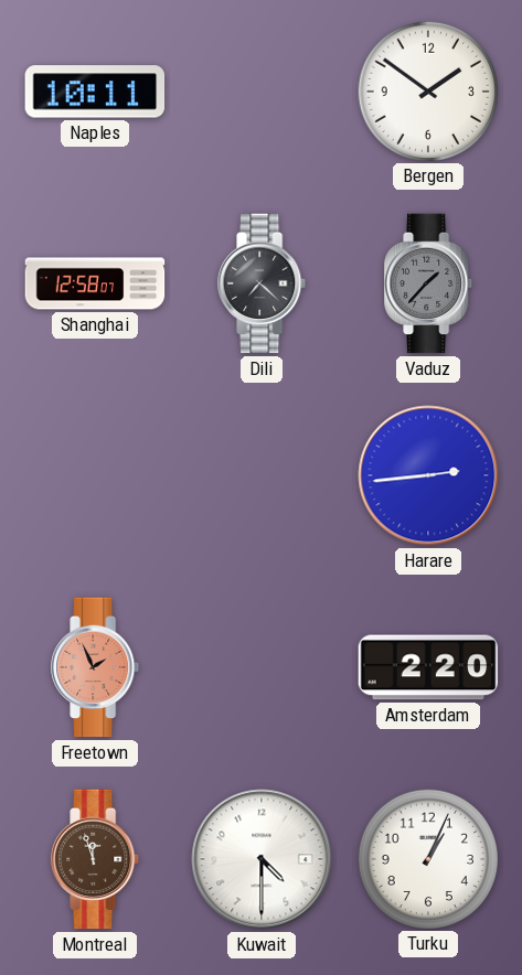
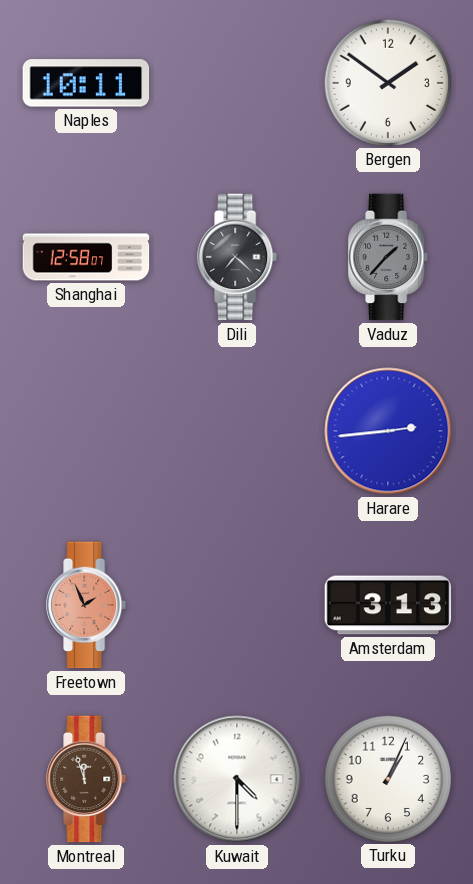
Amsterdam: 2:20 -> 3:13 (388, 605)
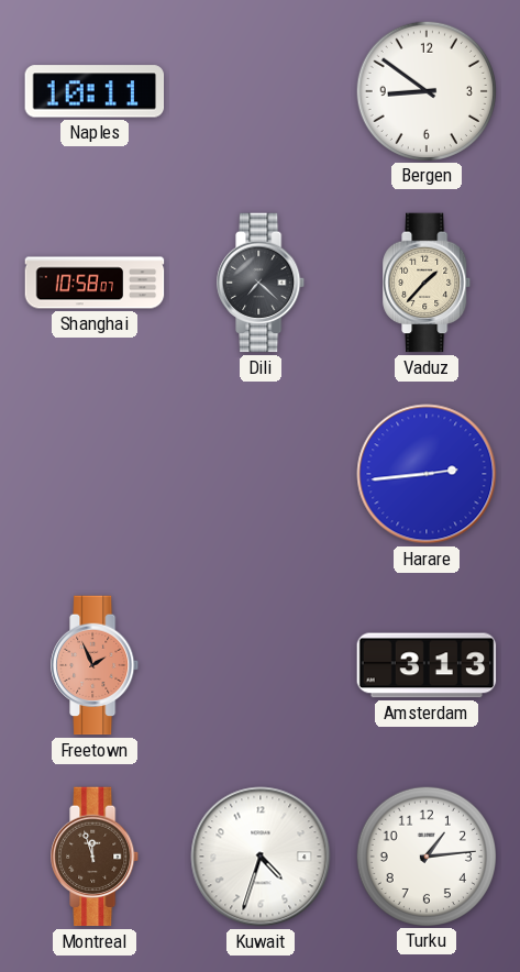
Bergen: 1:51 -> 8:51 (425, 90)
Shanghai: 12:58 -> 10:58 (95, 283)
Vaduz dial: grey -> cream (428, 283)
Kuwait: 4:30 -> 4:33 (261, 857)
Turku: 1:04 -> 1:14 (425, 855)
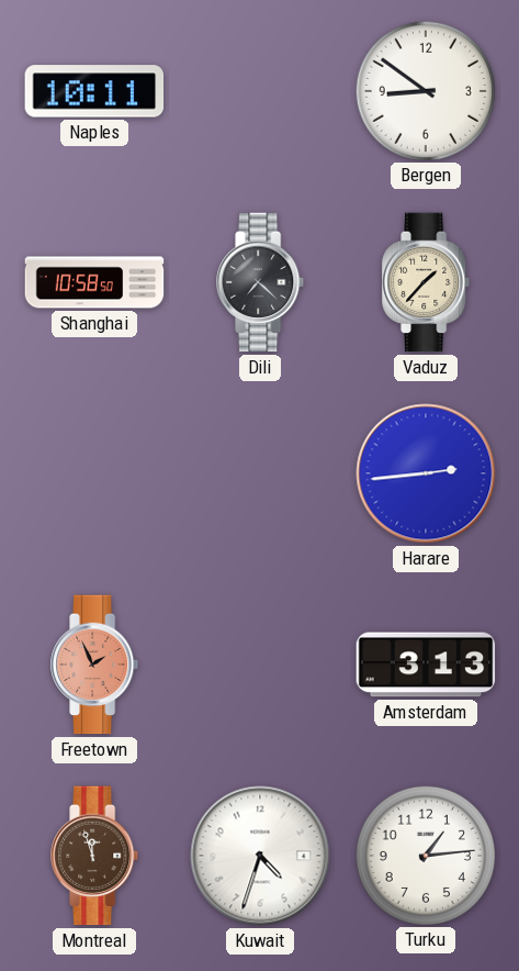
Shanghai: 10:58:07 -> 10:58:50 (94, 282)
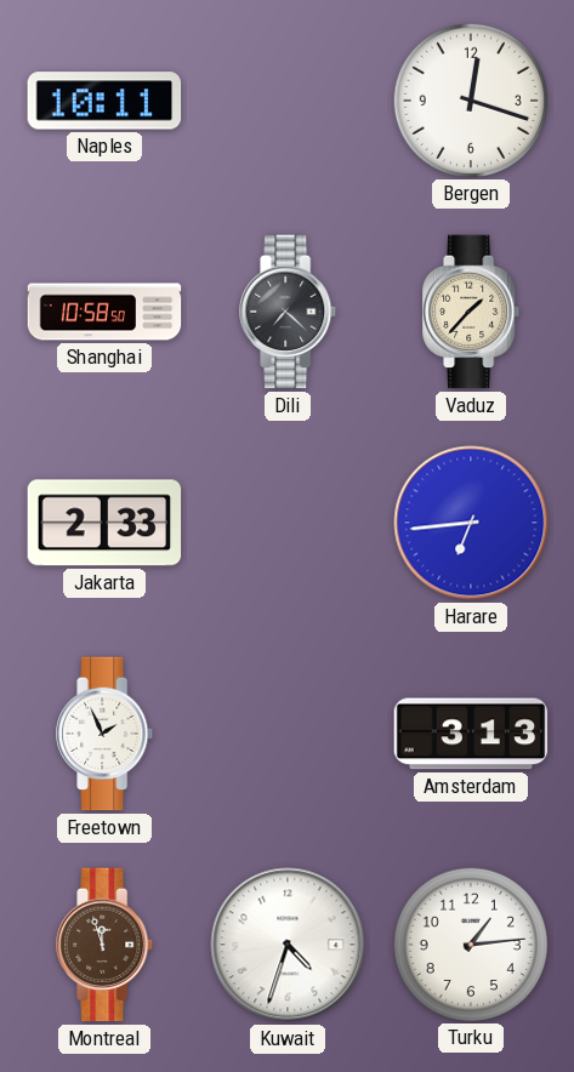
Bergen: 8:51 -> 12:18 (470, 99)
Jakarta: none -> 2:33 (104, 523)
Harare: 2:44 -> 6:44 (471, 523)
Freetown dial: salmon -> white (106, 734)
